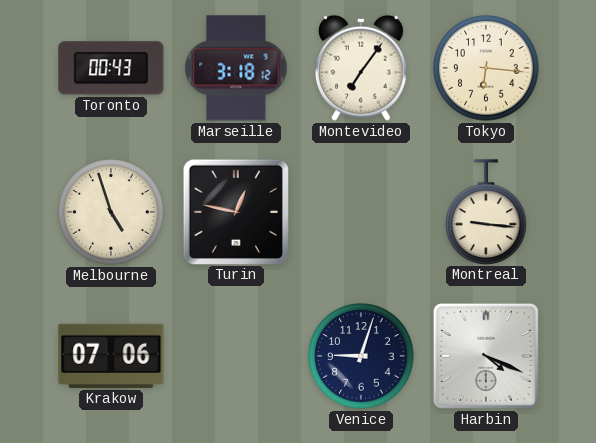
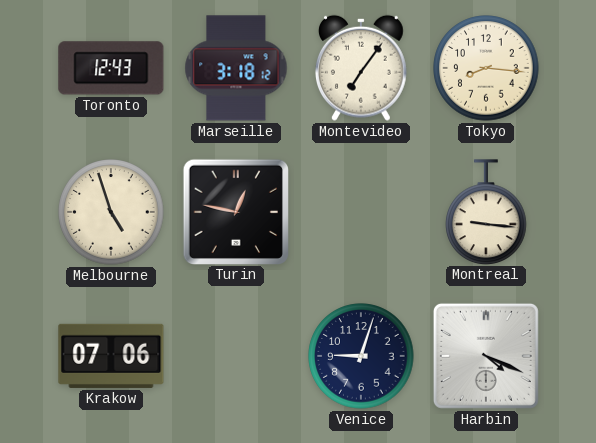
Toronto: 00:43 -> 12:43 (111, 68)
Tokyo: 6:16 -> 8:16 (486, 68)
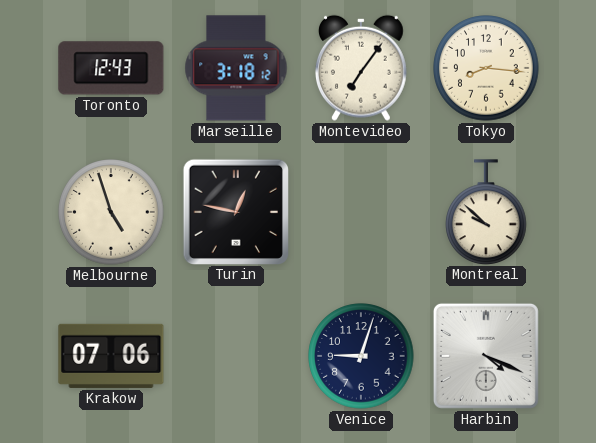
Montreal: 9:16 -> 9:52 (487, 212)
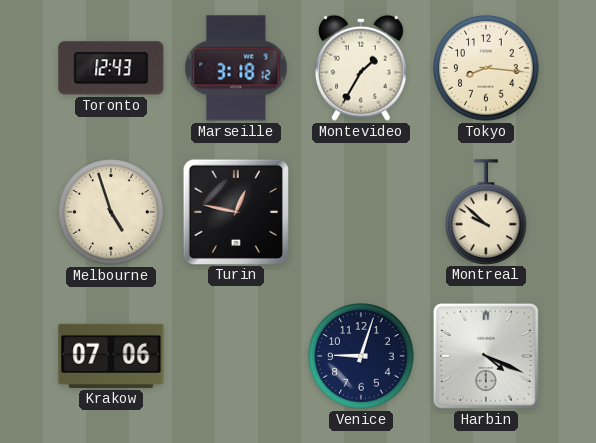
Montevideo: 7:06 -> 1:35 (361, 68)
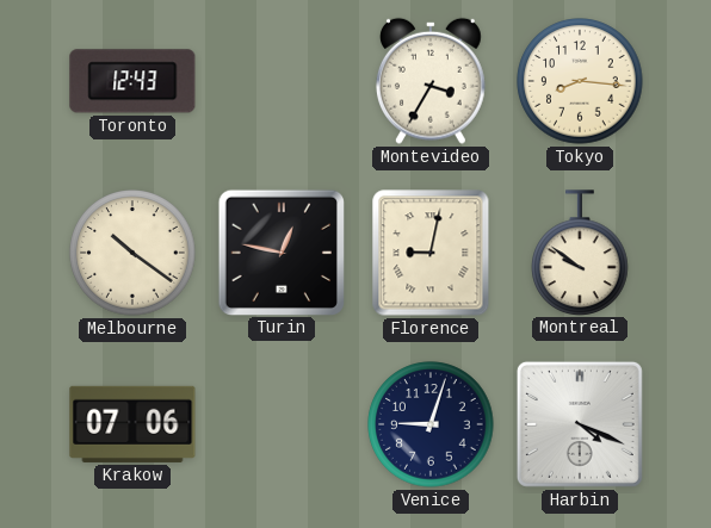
Marseille: 3:18 -> none (236, 68)
Montevideo: 1:35 -> 3:35 (431, 81)
Melbourne: 4:57 -> 10:21 (132, 253)
Florence: none -> 9:02 (431, 253)
Montreal: 9:52 -> 9:51 (581, 253)
